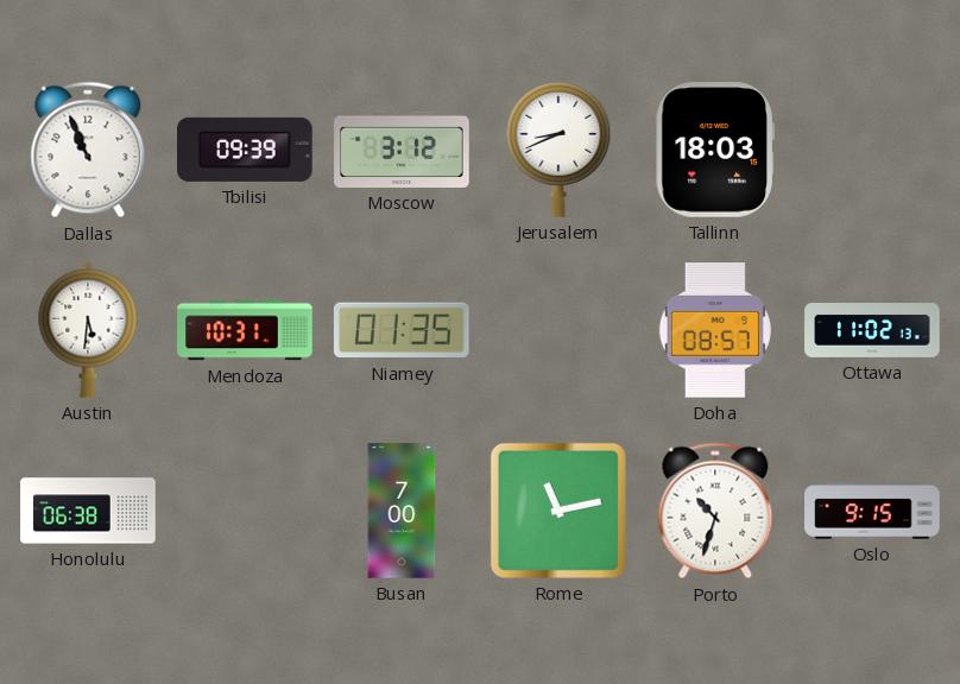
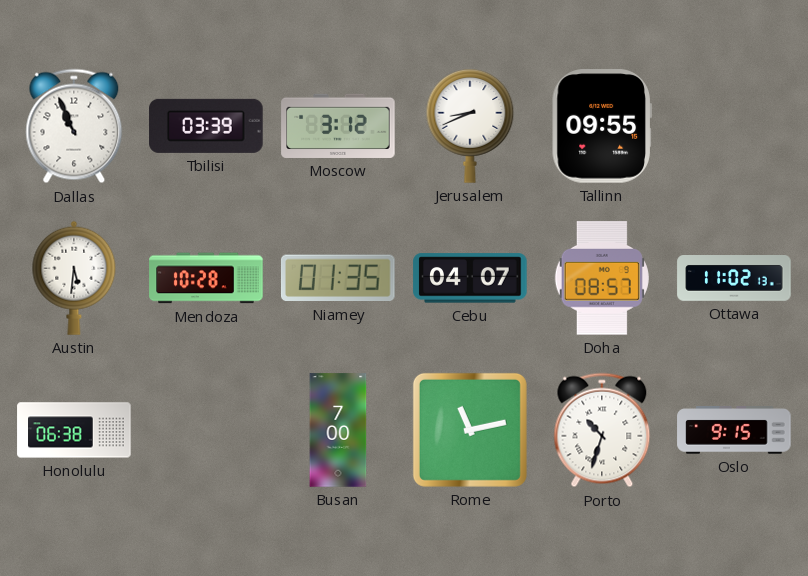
Tbilisi: 09:39 -> 03:39 (206, 126)
Tallinn: 18:03 -> 09:55 (602, 126)
Mendoza: 10:31 -> 10:28 (206, 278)
Cebu: none -> 04:07 (470, 278)
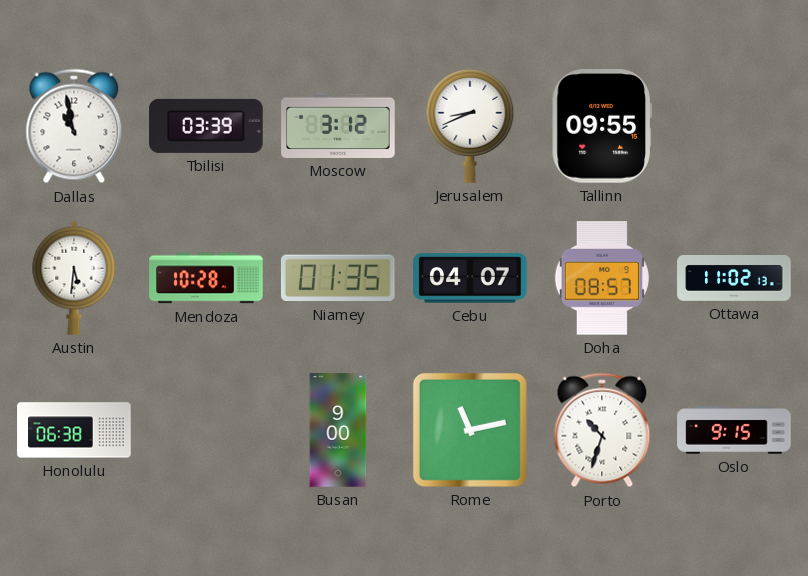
Dallas: 10:56 -> 10:58 (74, 126)
Busan: 7:00 -> 9:00 (338, 430)
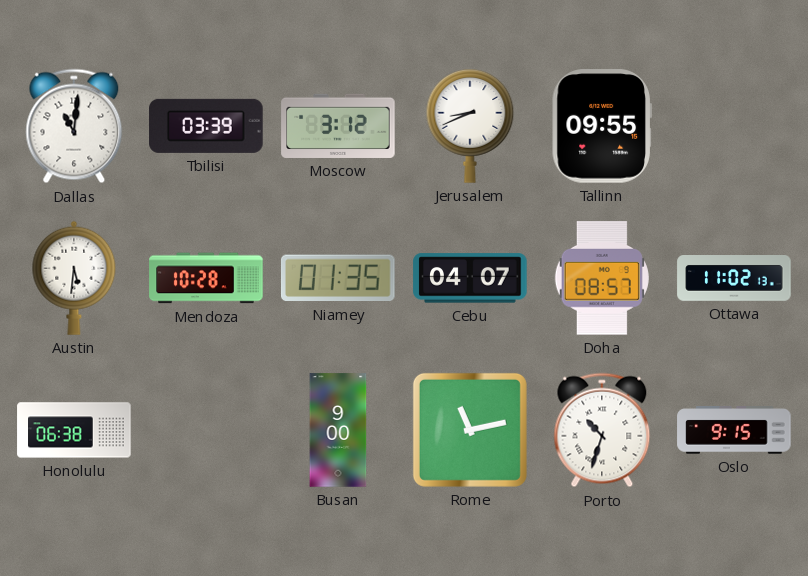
Dallas: 10:58 -> 11:01 (74, 126)
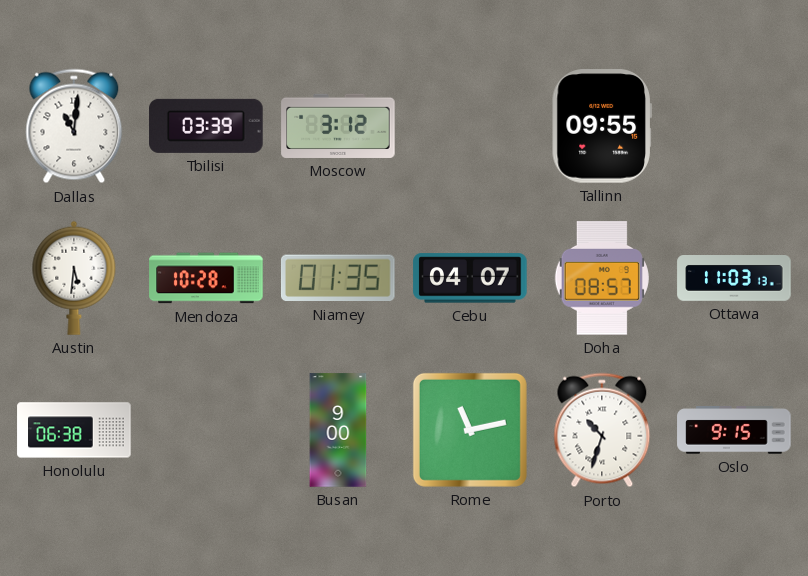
Jerusalem: 8:41 -> none (470, 126)
Ottawa: 11:02 -> 11:03 (734, 278)
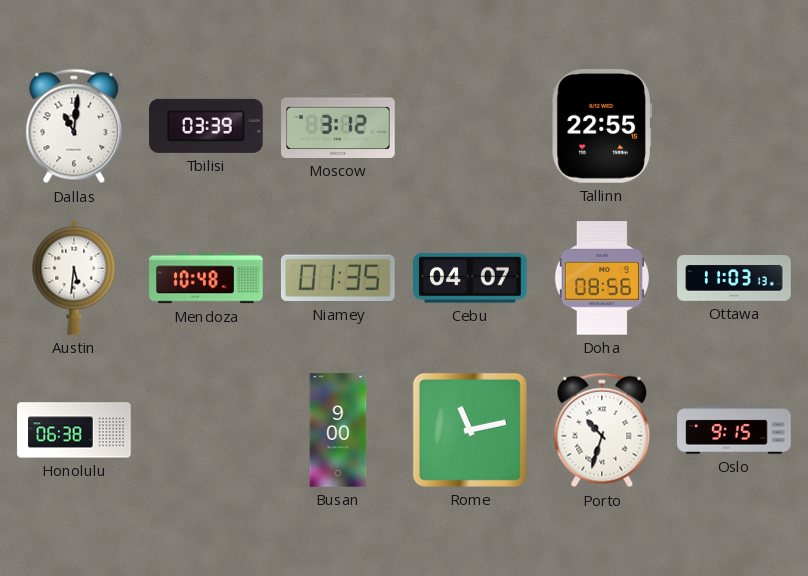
Tallinn: 09:55 -> 22:55 (602, 126)
Mendoza: 10:28 -> 10:48 (206, 278)
Doha: 08:57 -> 08:56 (602, 278)
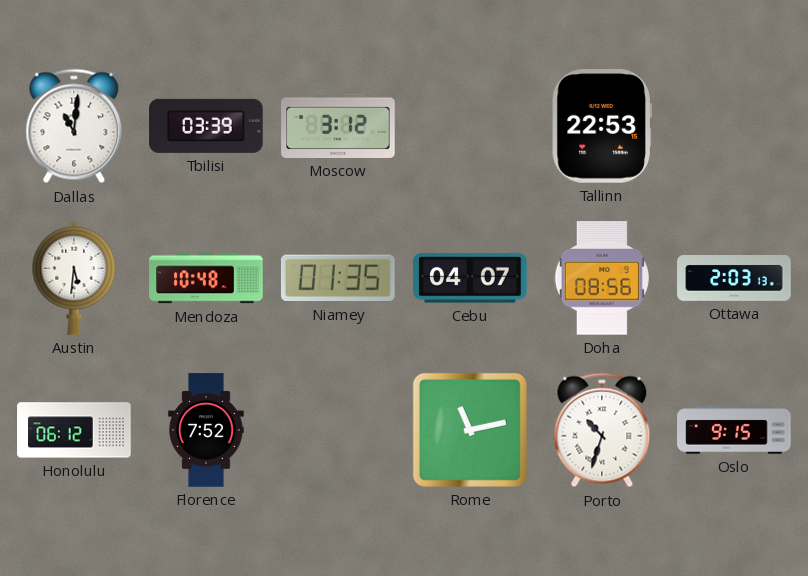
Tallinn: 22:55 -> 22:53 (602, 126)
Ottawa: 11:03 -> 2:03 (734, 278)
Honolulu: 06:38 -> 06:12 (74, 430)
Florence: none -> 7:52 (206, 430)
Busan: 9:00 -> none (338, 430)
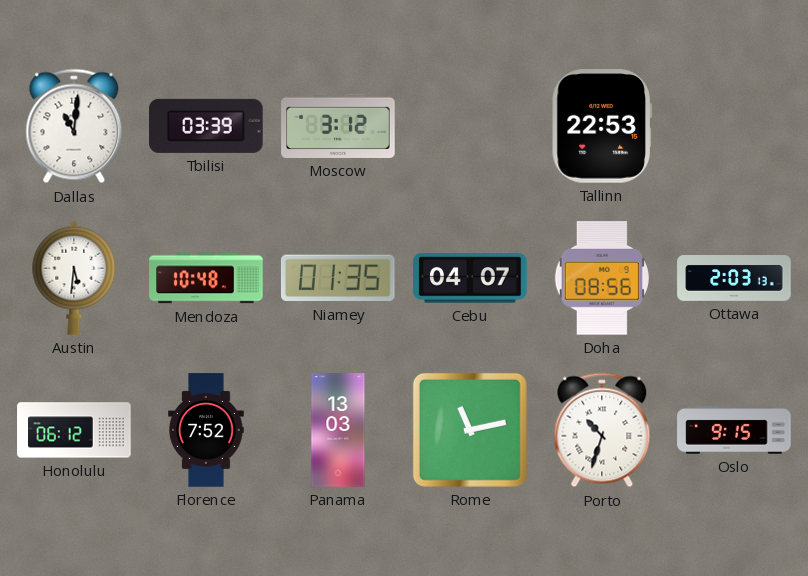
Panama: none -> 13:03 (338, 430)
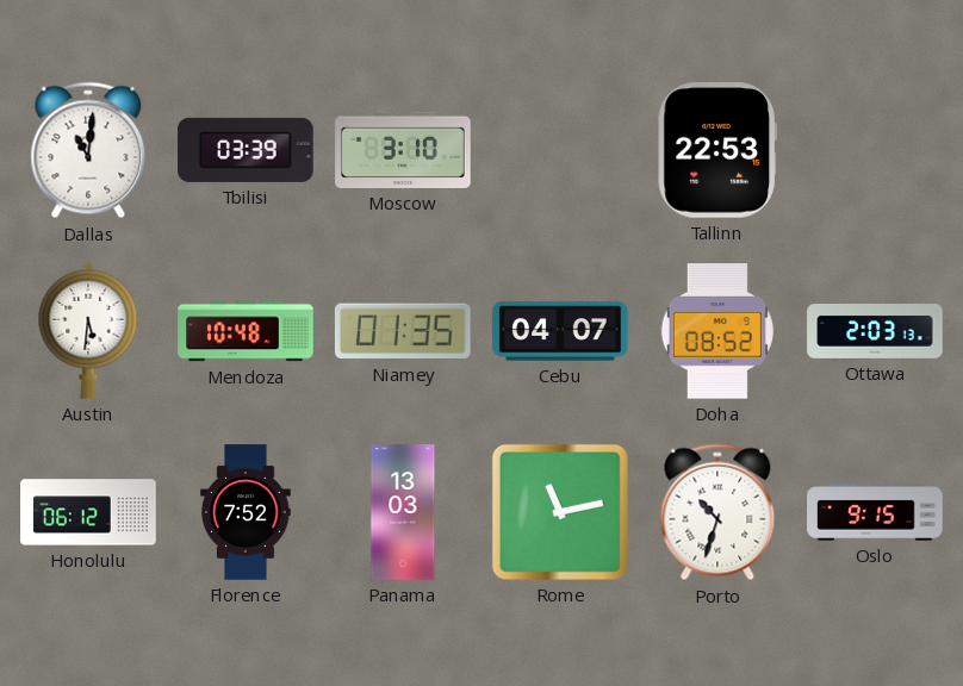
Moscow: 3:12 -> 3:10 (403, 150)
Doha: 08:56 -> 08:52 (717, 331)
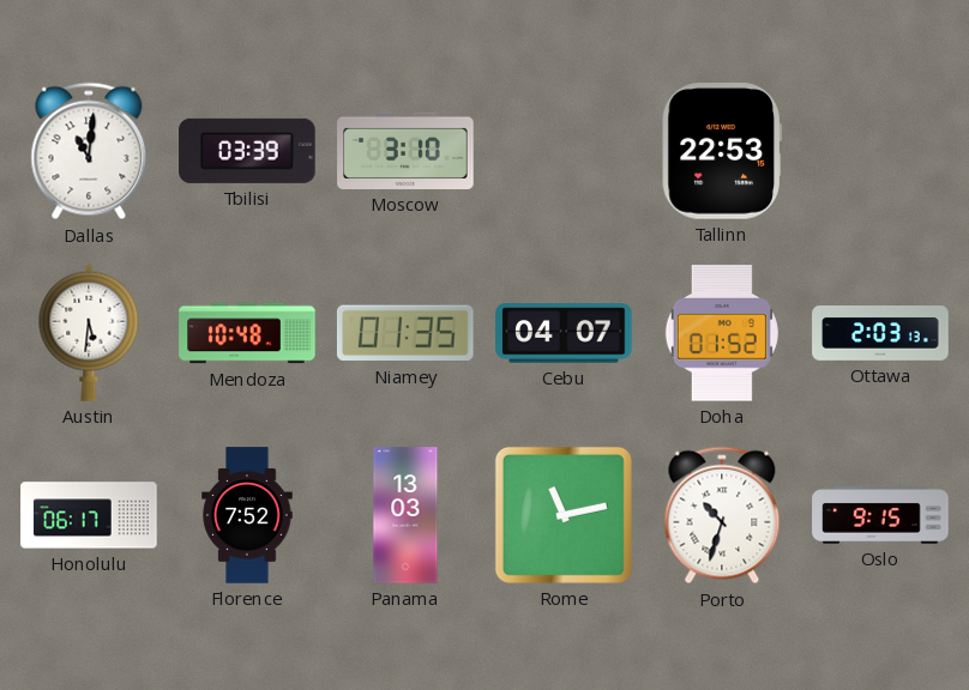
Doha: 08:52 -> 01:52 (722, 333)
Honolulu: 06:12 -> 06:17 (89, 515)
